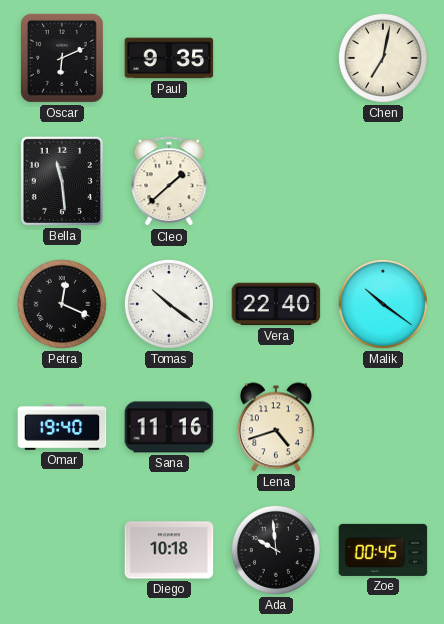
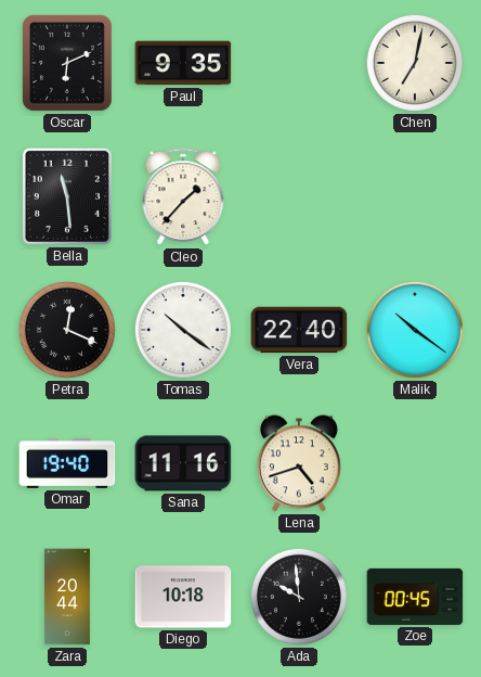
Cleo: 1:38 -> 1:37 (183, 197)
Zara: none -> 20:44 (67, 597)
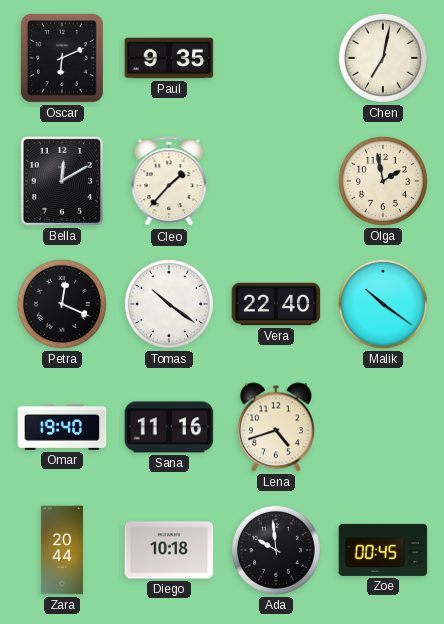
Bella: 11:29 -> 12:10 (62, 181)
Olga: none -> 1:58 (383, 181)
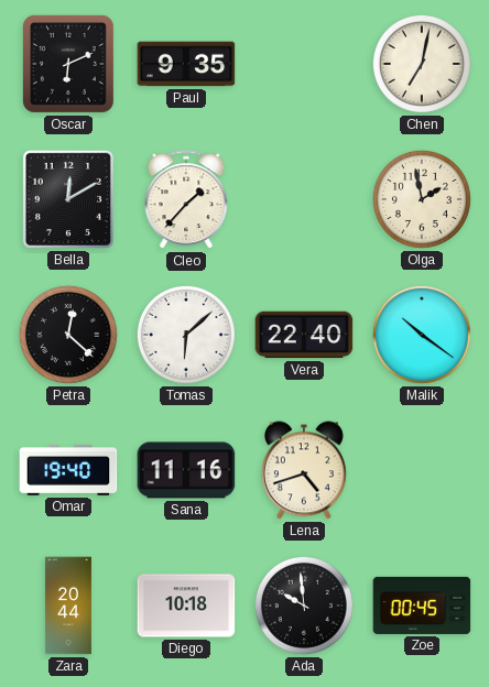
Petra: 12:19 -> 12:22 (68, 335)
Tomas: 10:21 -> 6:08 (186, 335)
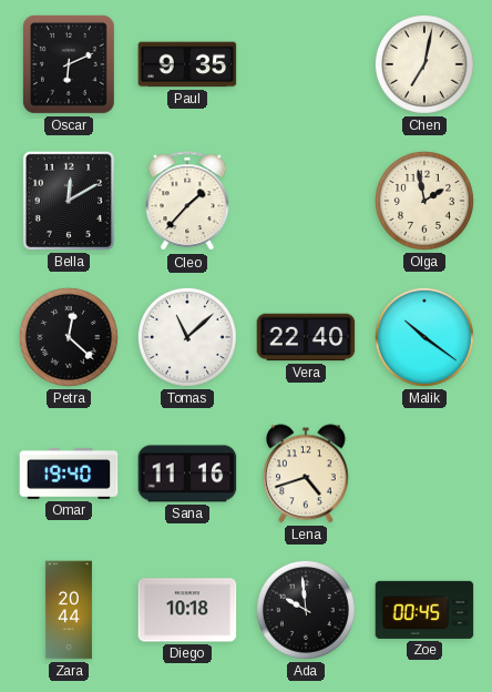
Tomas: 6:08 -> 11:08 (187, 337)
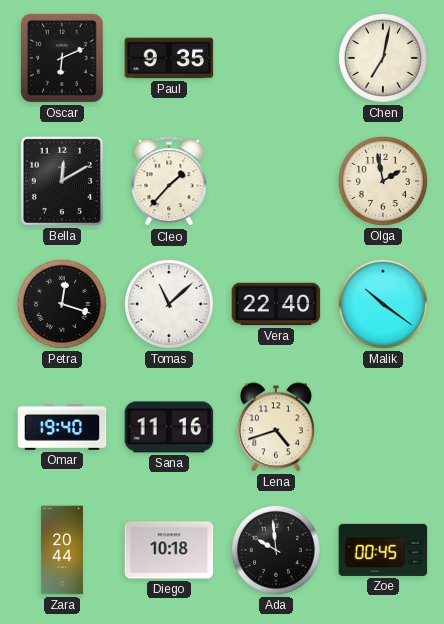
Petra: 12:22 -> 12:18 (62, 304)
